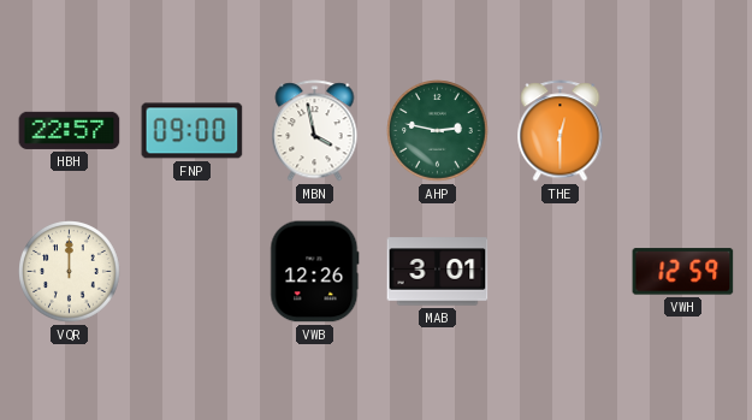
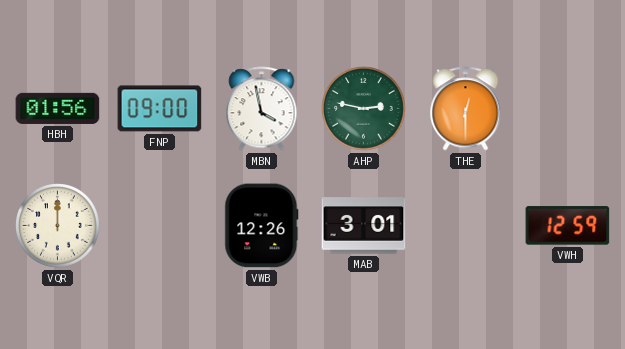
HBH: 22:57 -> 01:56 (58, 108)
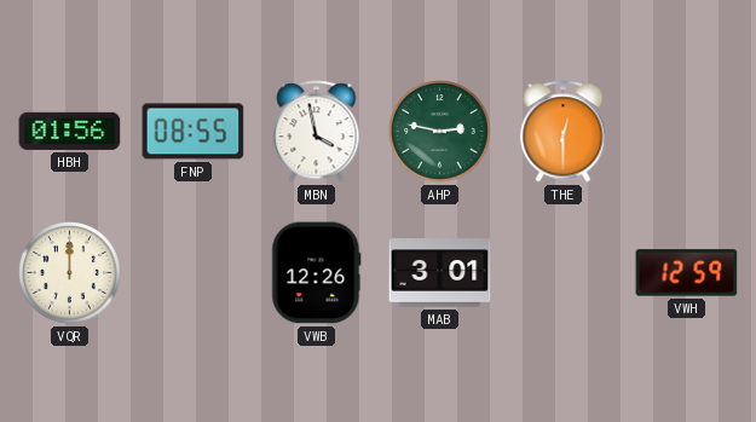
FNP: 09:00 -> 08:55 (194, 132)
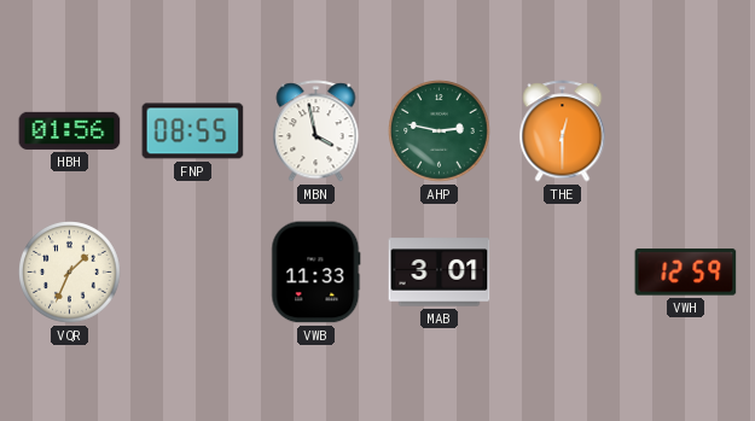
VQR: 12:00 -> 1:34 (70, 273)
VWB: 12:26 -> 11:33 (316, 273)
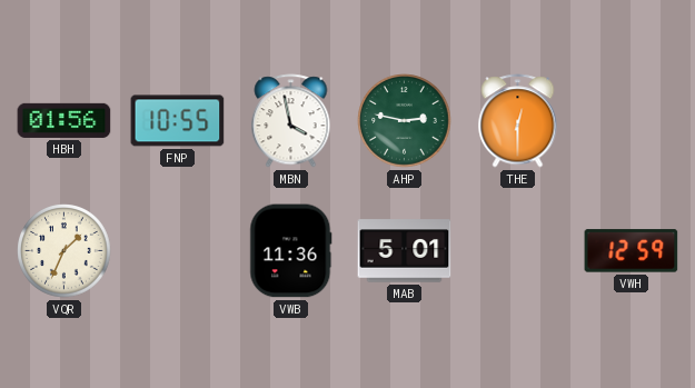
FNP: 08:55 -> 10:55 (178, 121)
VWB: 11:33 -> 11:36 (291, 251)
MAB: 3:01 -> 5:01 (405, 251)
